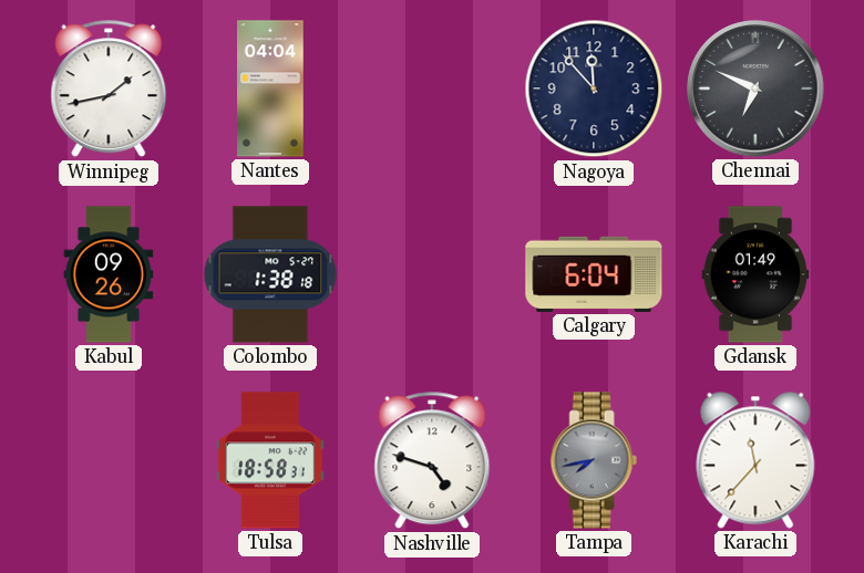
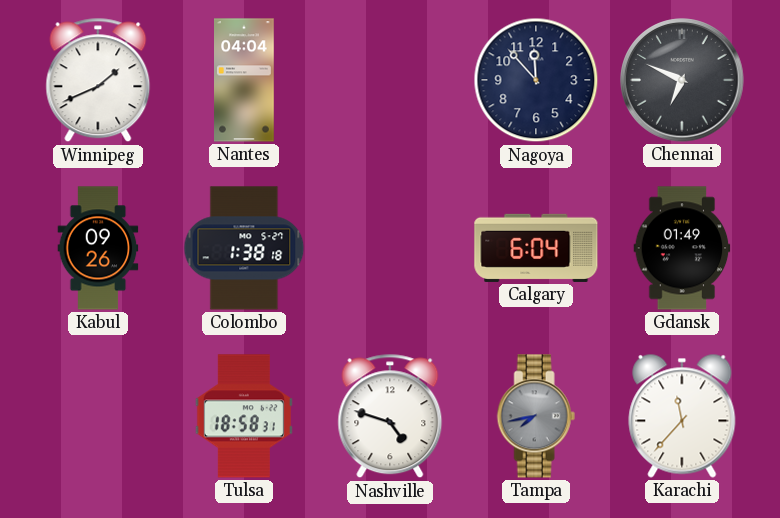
Winnipeg: 1:43 -> 1:41 (98, 80)
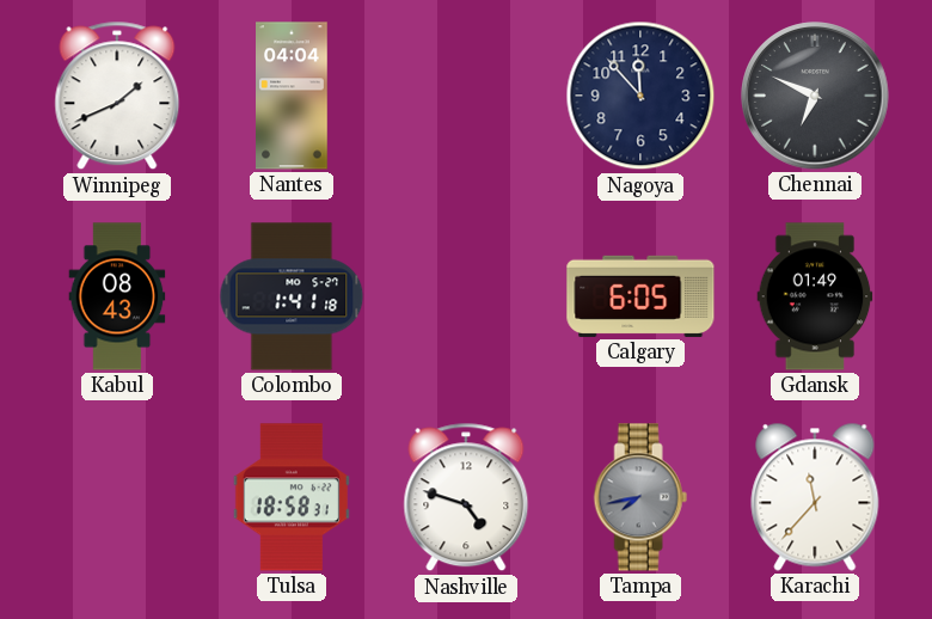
Kabul: 09:26 -> 08:43 (117, 296)
Colombo: 1:38 -> 1:41 (292, 296)
Calgary: 6:04 -> 6:05 (640, 296)
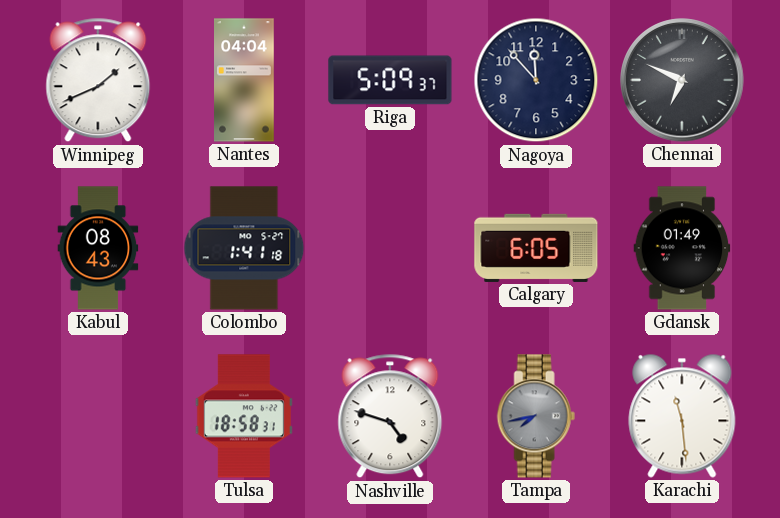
Riga: none -> 5:09 (390, 80)
Karachi: 11:37 -> 11:29 (682, 416)
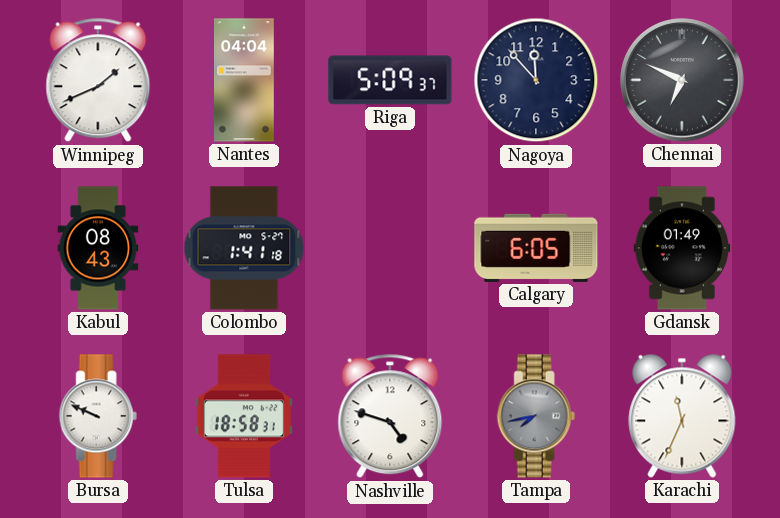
Bursa: none -> 9:49 (98, 416)
Karachi: 11:29 -> 11:34 (682, 416)
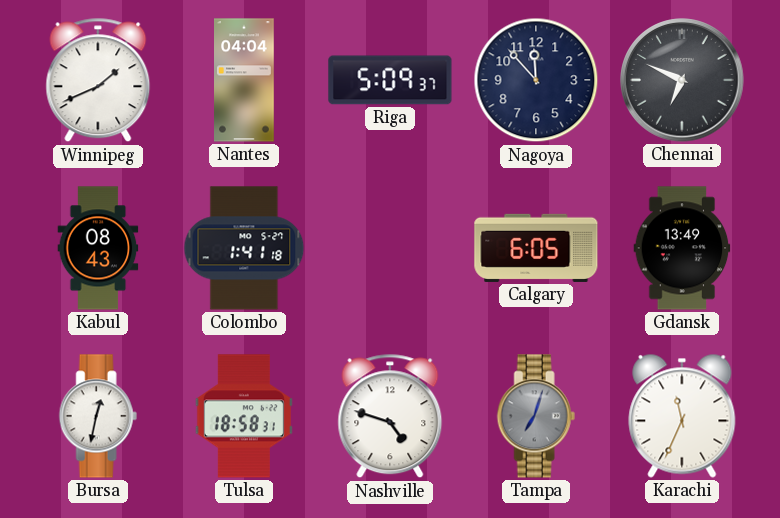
Gdansk: 01:49 -> 13:49 (682, 248)
Bursa: 9:49 -> 12:32 (98, 416)
Tampa: 7:43 -> 7:03 (536, 416)
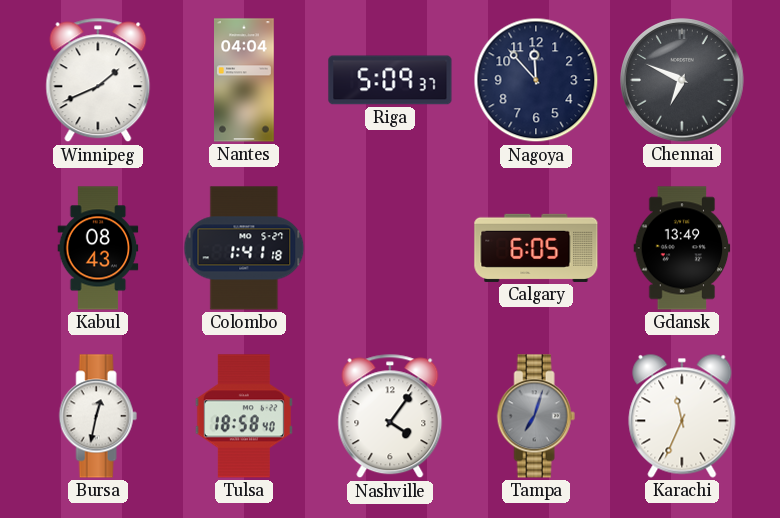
Tulsa: 18:58:31 -> 18:58:40 (244, 416)
Nashville: 4:48 -> 4:06 (390, 416)
